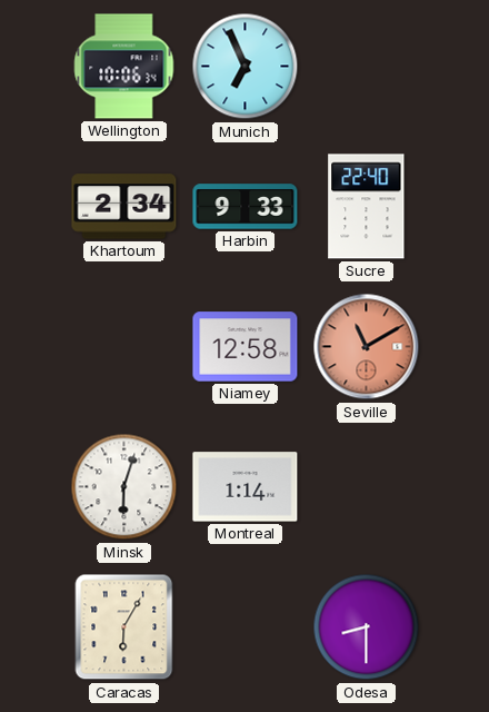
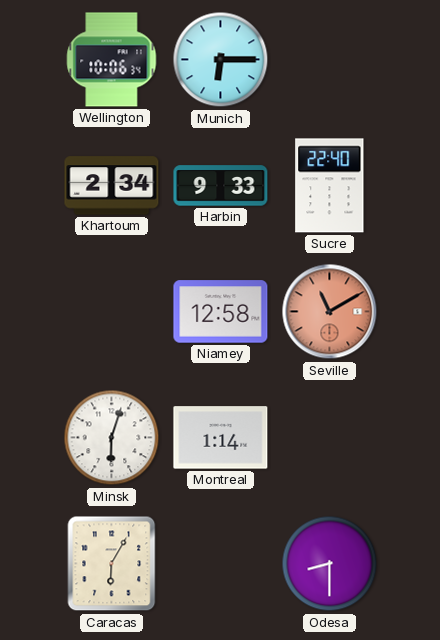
Munich: 6:56 -> 6:15 (221, 60)
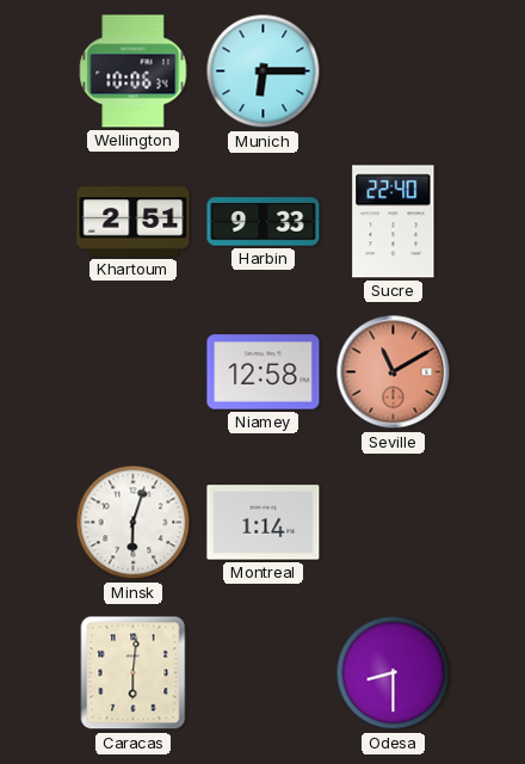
Khartoum: 2:34 -> 2:51 (134, 222)
Caracas: 6:05 -> 6:01 (134, 673)
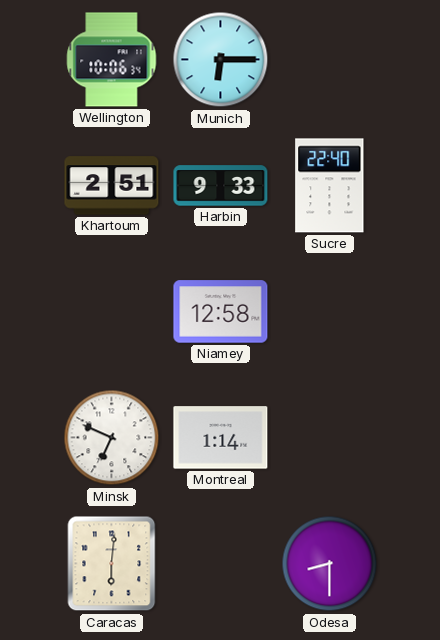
Seville: 11:10 -> none (394, 372)
Minsk: 6:03 -> 6:49 (112, 438)
